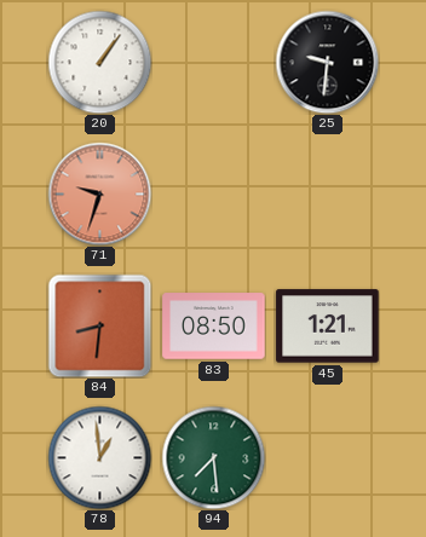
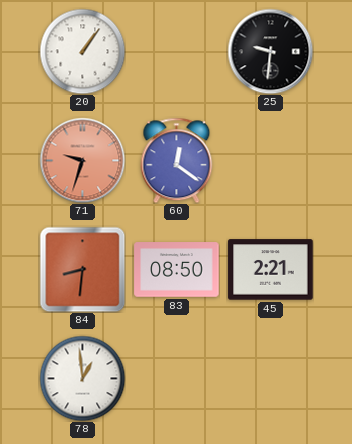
60: none -> 12:21 (177, 160)
45: 1:21 -> 2:21 (271, 270)
94: 7:29 -> none (213, 457)
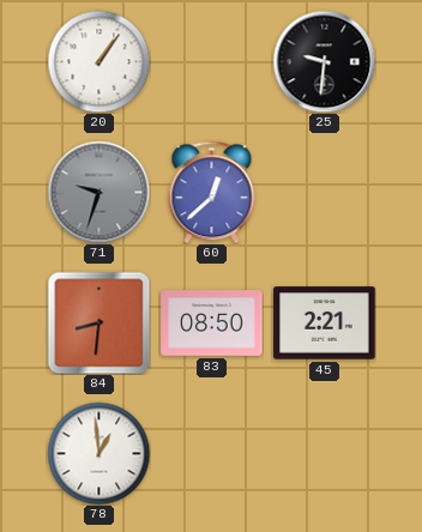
71 dial: salmon -> grey (98, 192)
60: 12:21 -> 12:38 (212, 192)
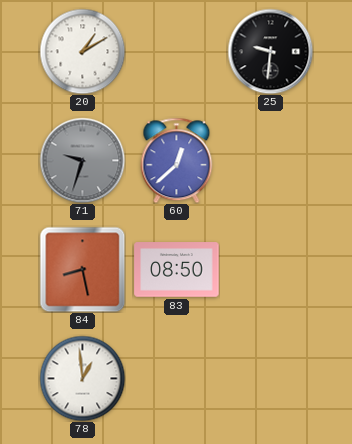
20: 1:06 -> 1:10 (82, 51)
84: 8:31 -> 8:28 (82, 269)
45: 2:21 -> none (325, 324)
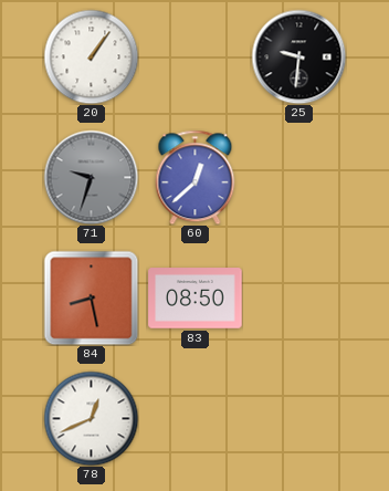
20: 1:10 -> 1:06 (91, 56)
78: 12:59 -> 12:41 (91, 418)
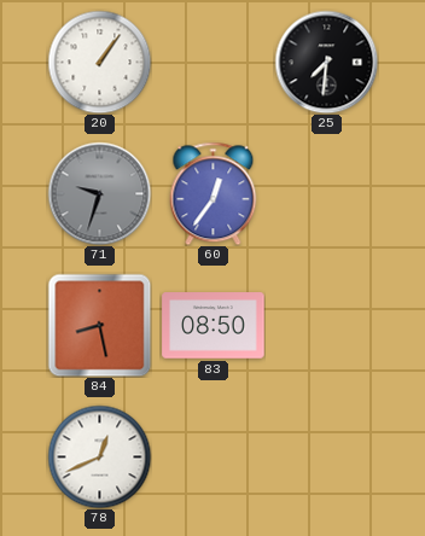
25: 9:31 -> 7:31 (326, 62)
60: 12:38 -> 12:36 (214, 193)
